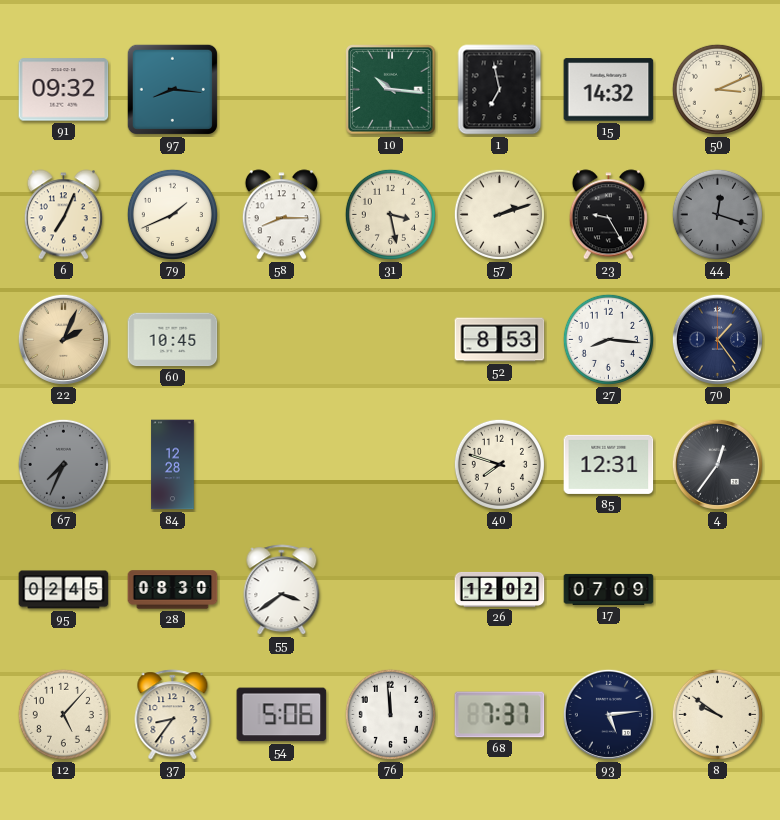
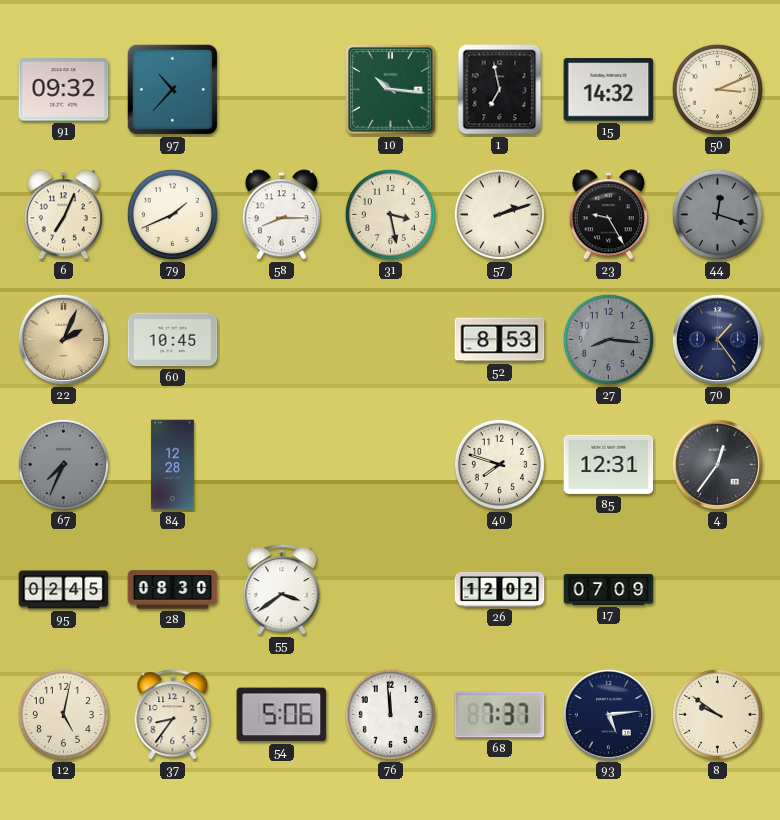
97: 8:16 -> 10:37 (172, 89)
27 dial: white -> grey (608, 339)
12: 5:07 -> 5:02 (63, 714)
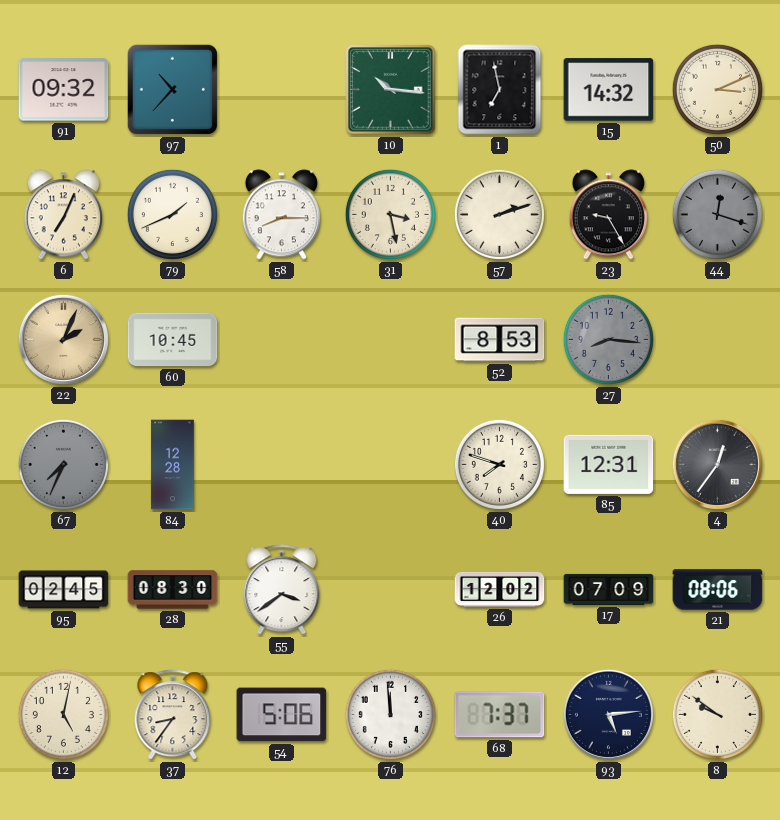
70: 1:24 -> none (717, 339)
21: none -> 08:06 (718, 590)
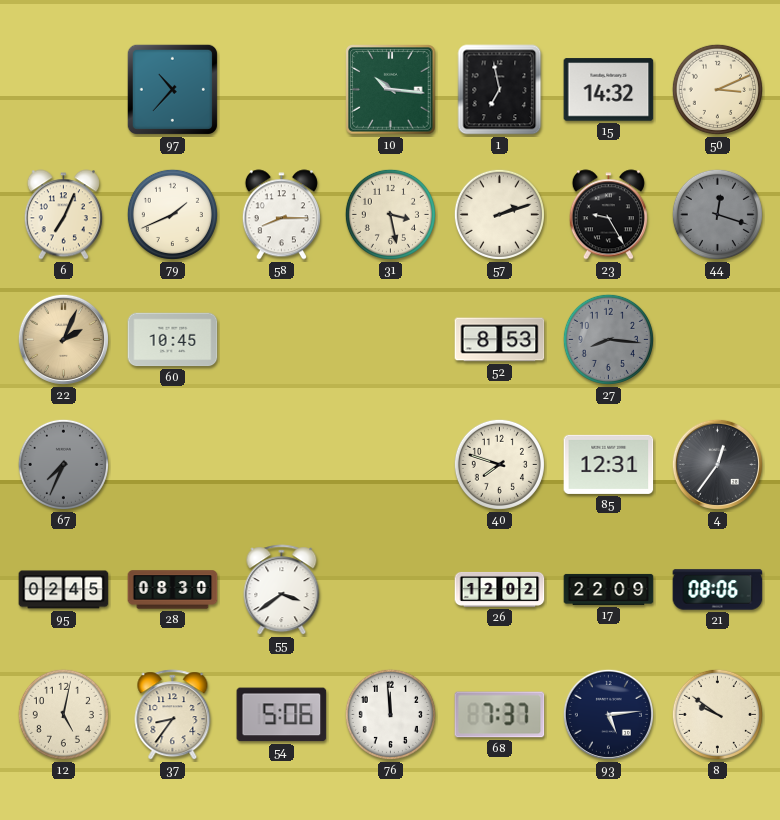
91: 09:32 -> none (64, 90)
84: 12:28 -> none (173, 465)
17: 07:09 -> 22:09 (609, 589)
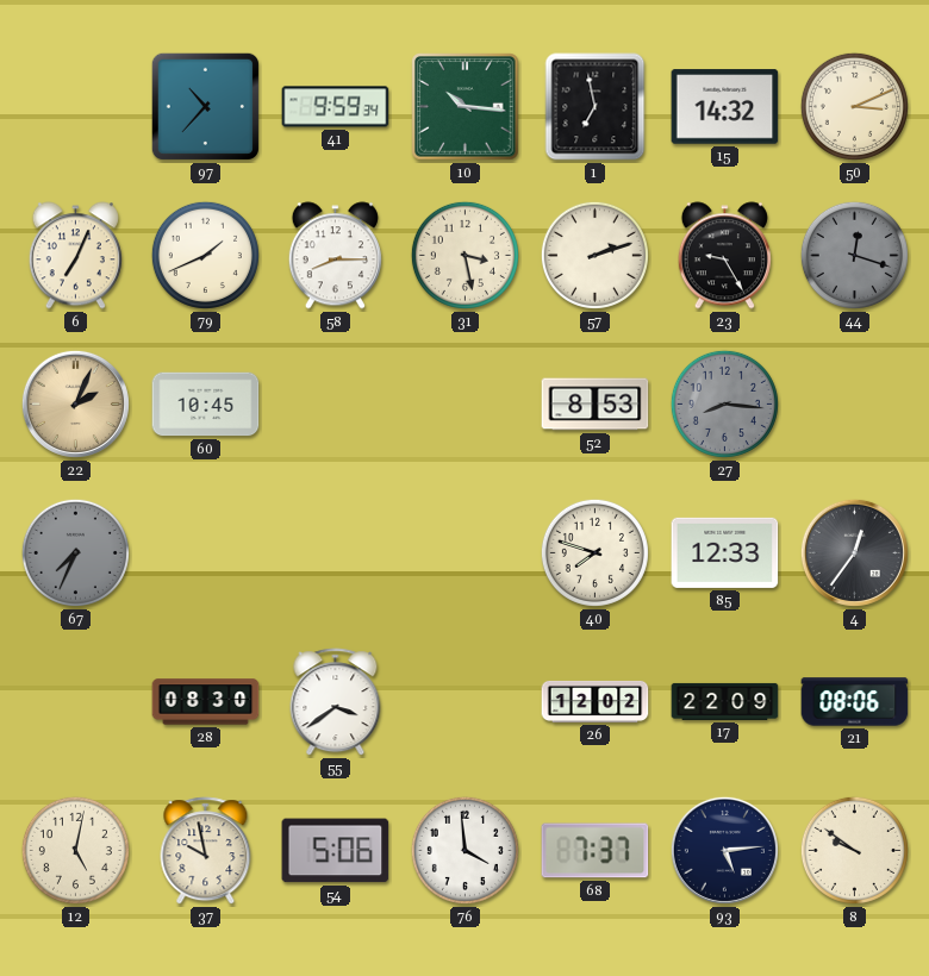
41: none -> 9:59 (336, 107)
85: 12:31 -> 12:33 (725, 552)
95: 02:45 -> none (64, 590)
37: 8:36 -> 9:58 (206, 851)
76: 11:59 -> 3:59 (464, 850)
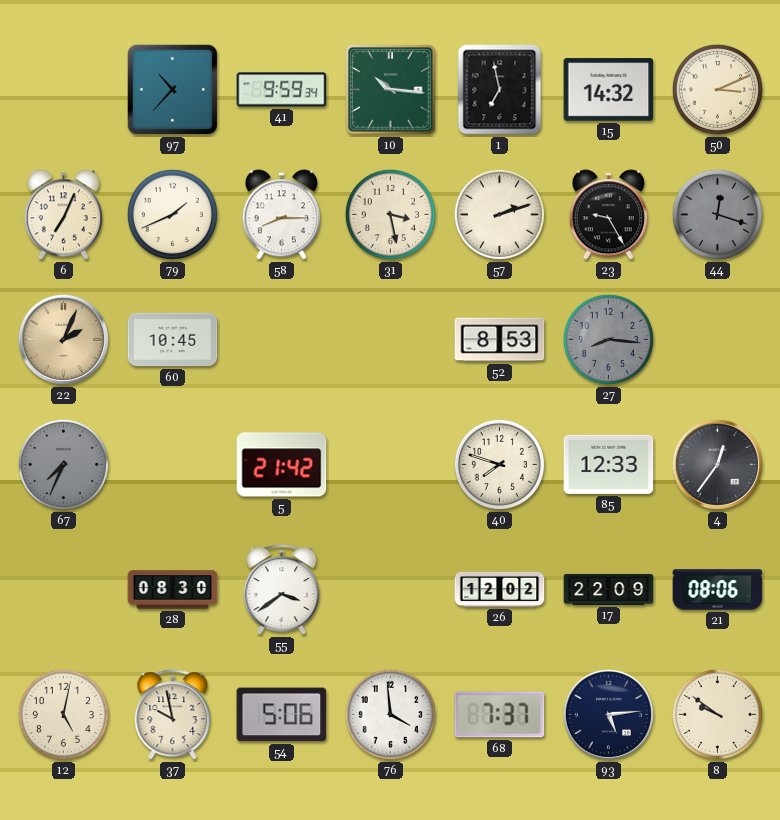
5: none -> 21:42 (282, 465)
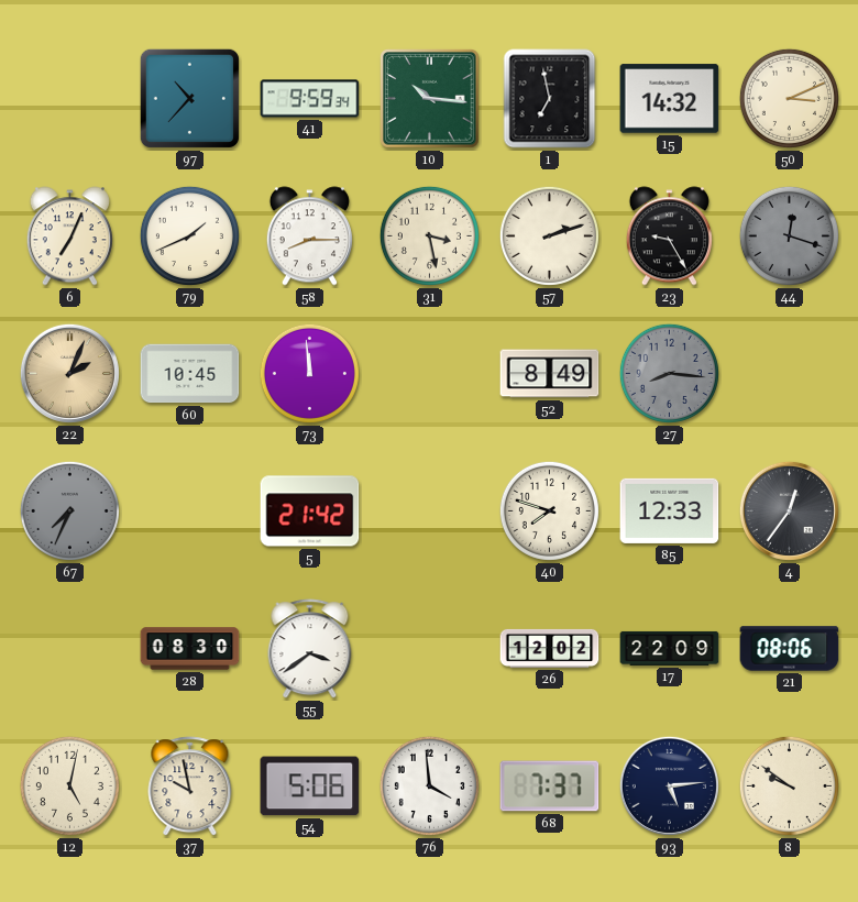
73: none -> 11:59 (309, 373)
52: 8:53 -> 8:49 (550, 374)
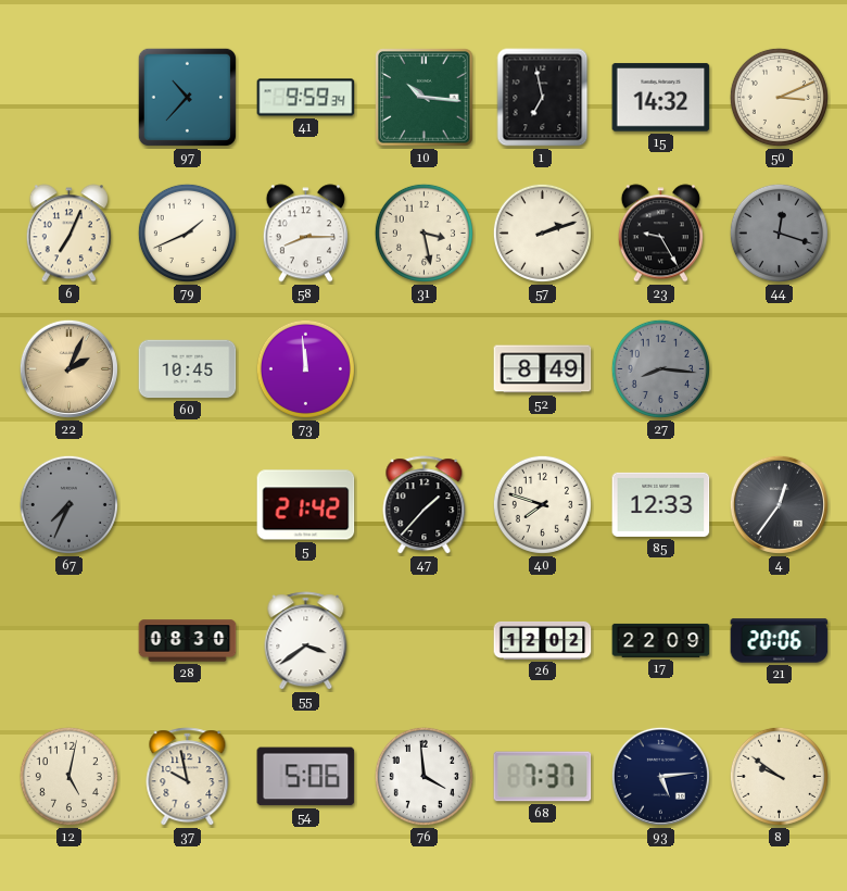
47: none -> 1:37 (425, 505)
21: 08:06 -> 20:06 (780, 641)
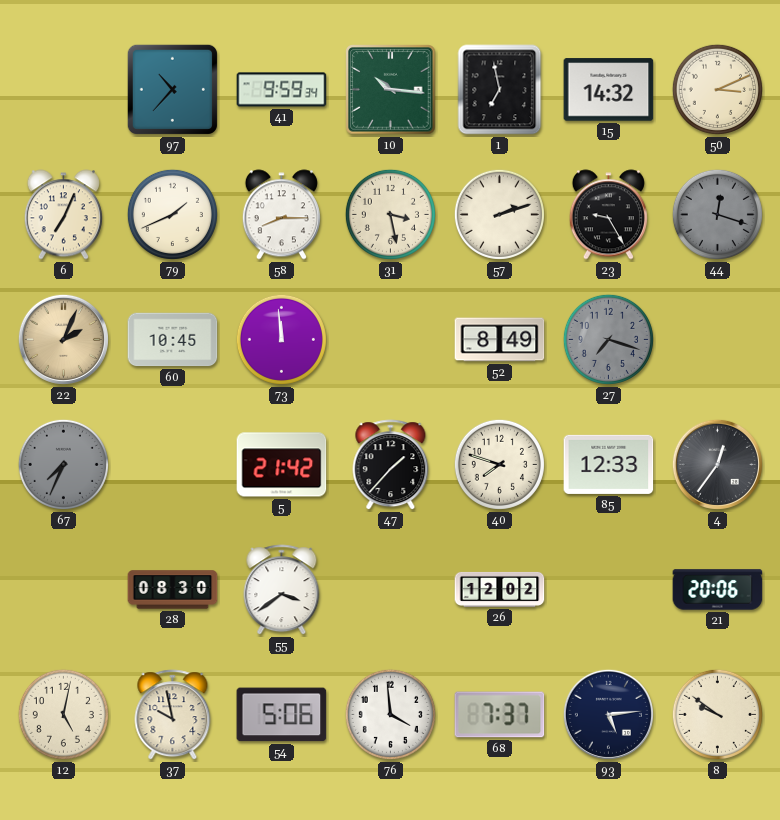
27: 8:16 -> 7:18 (608, 339)
17: 22:09 -> none (661, 640)
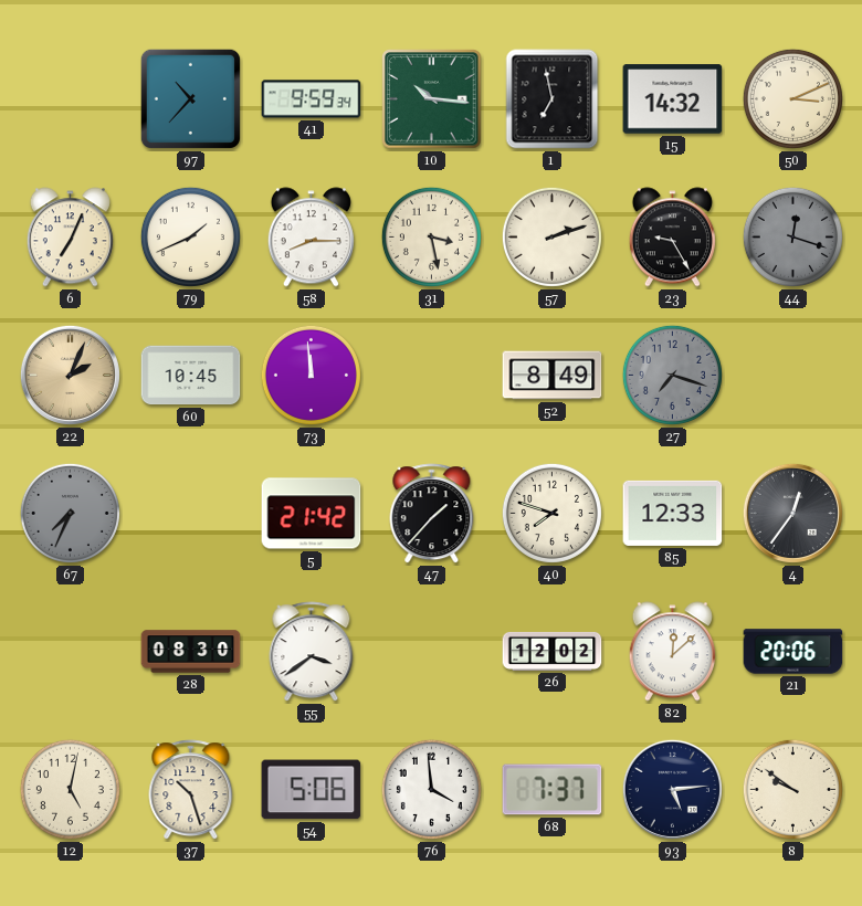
82: none -> 12:08 (672, 652)
37: 9:58 -> 10:27 (191, 790)
